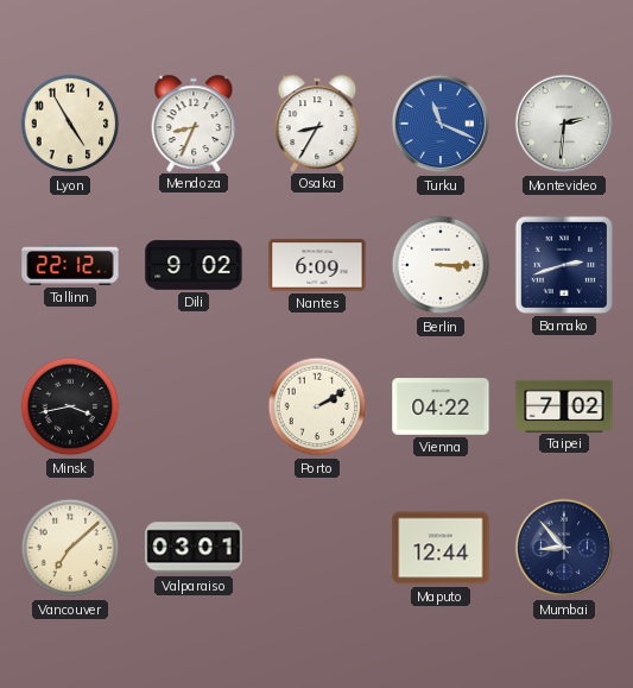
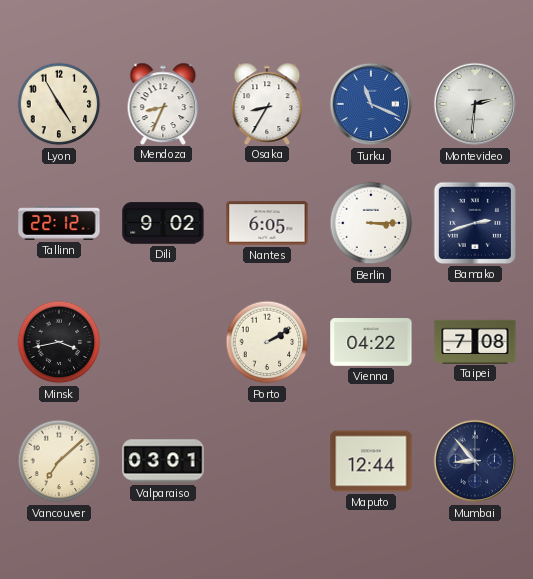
Nantes: 6:09 -> 6:05 (267, 223)
Taipei: 7:02 -> 7:08 (475, 341)
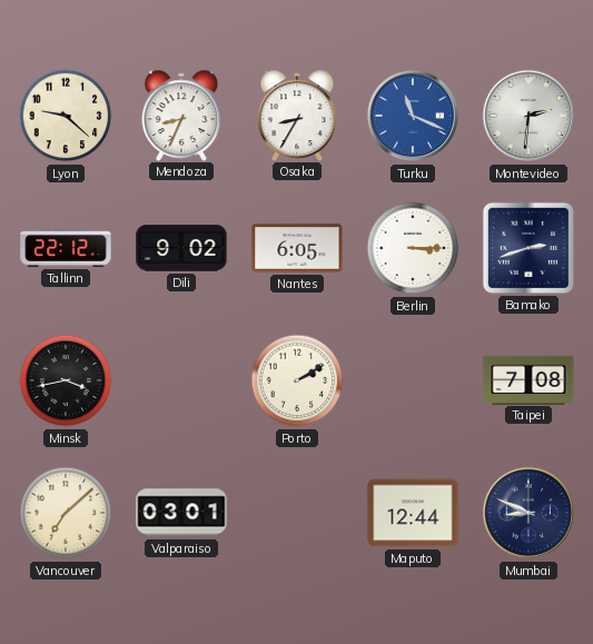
Lyon: 4:55 -> 9:22 (66, 116)
Vienna: 04:22 -> none (371, 342)
Mumbai: 8:53 -> 8:49 (528, 513)
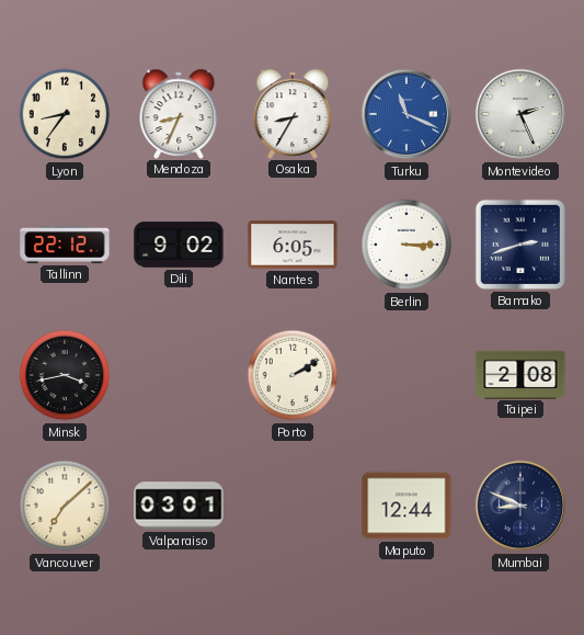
Lyon: 9:22 -> 8:36 (65, 114)
Montevideo: 2:31 -> 2:26 (520, 114)
Taipei: 7:08 -> 2:08 (520, 374)
